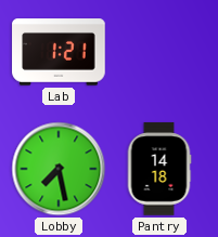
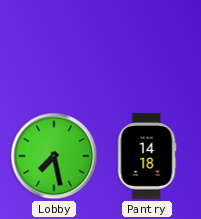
Lab: 1:21 -> none (59, 52)
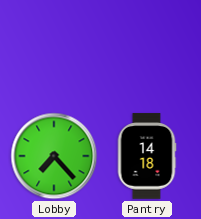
Lobby: 7:28 -> 7:23 (54, 156)
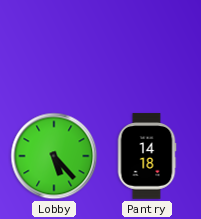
Lobby: 7:23 -> 5:23 (54, 156)
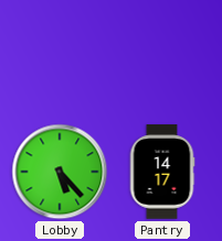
Pantry: 14:18 -> 14:17 (162, 172)
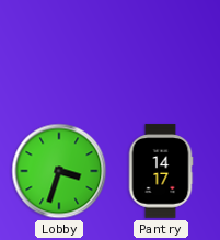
Lobby: 5:23 -> 3:33 (59, 171)
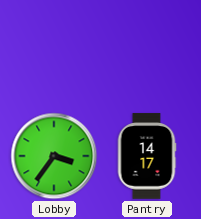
Lobby: 3:33 -> 3:36 (54, 156)
